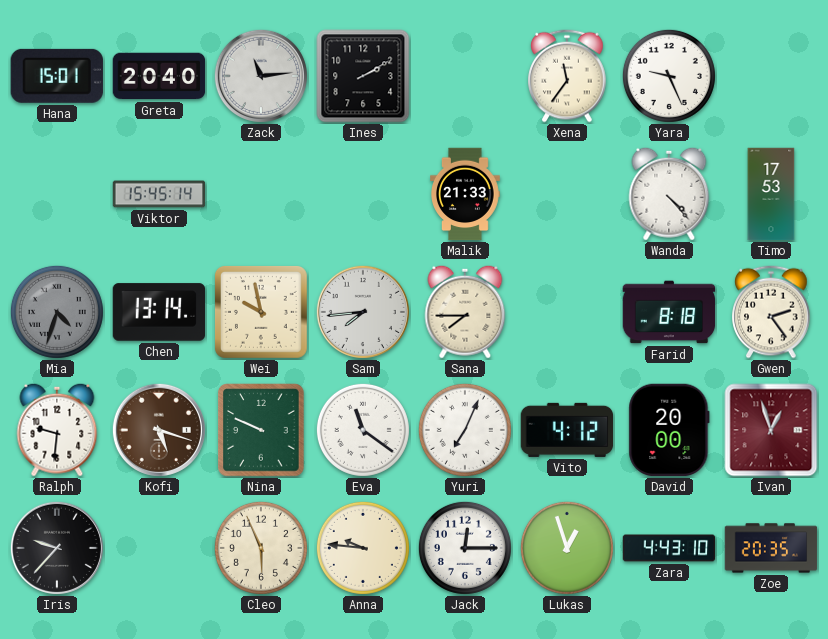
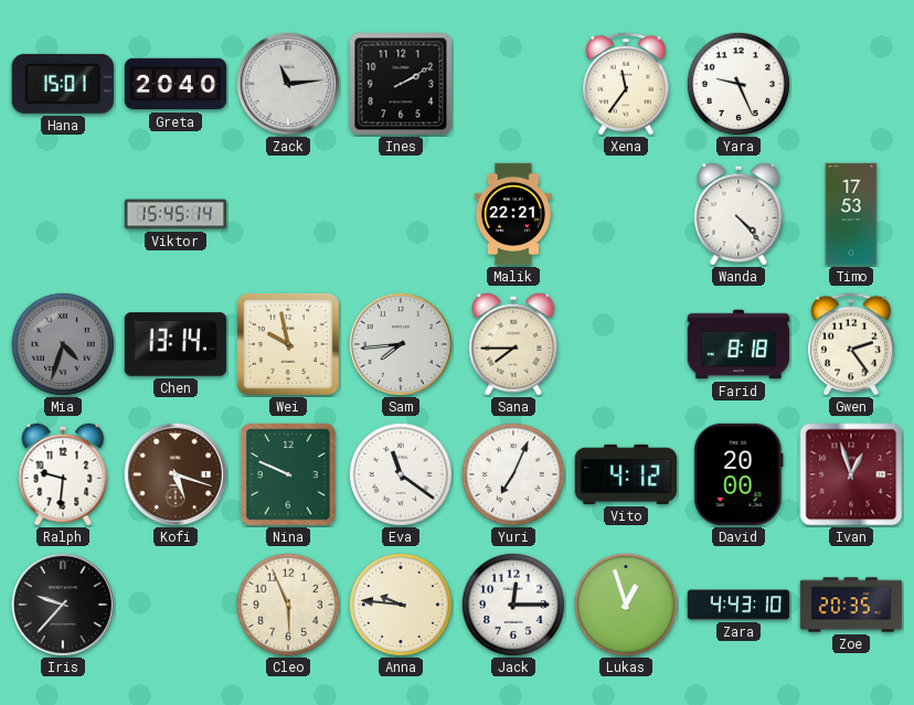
Malik: 21:33 -> 22:21 (514, 214)
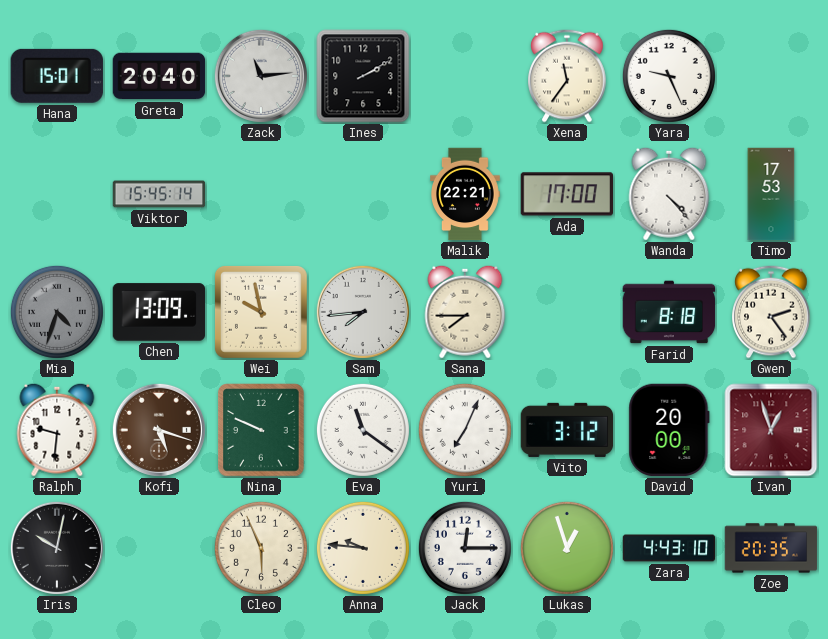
Ada: none -> 17:00 (566, 194)
Chen: 13:14 -> 13:09 (159, 312)
Vito: 4:12 -> 3:12 (567, 430)
Iris: 9:37 -> 10:02 (57, 548)
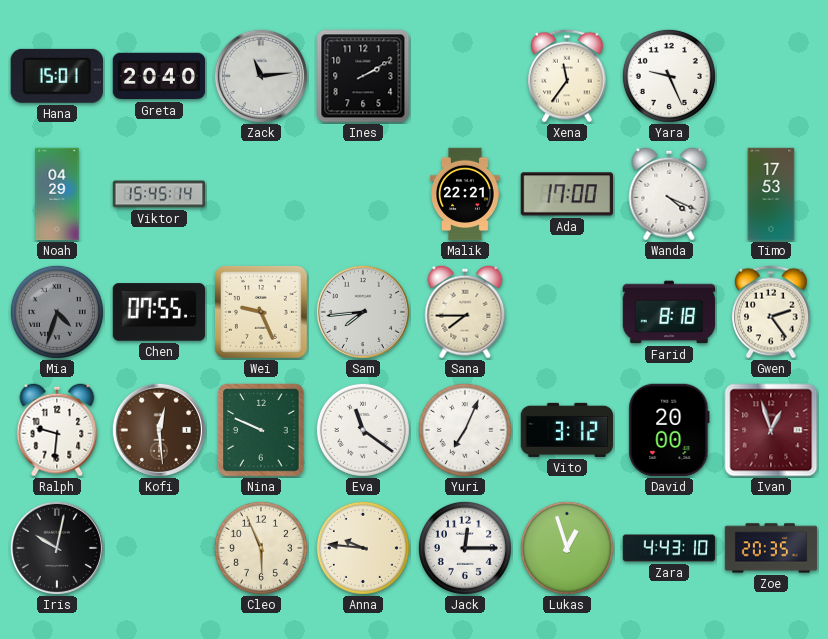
Noah: none -> 04:29 (57, 194)
Wanda: 4:23 -> 4:19 (669, 194)
Chen: 13:09 -> 07:55 (159, 312)
Wei: 9:58 -> 9:26 (261, 312)
Kofi: 5:18 -> 12:29 (159, 430)
